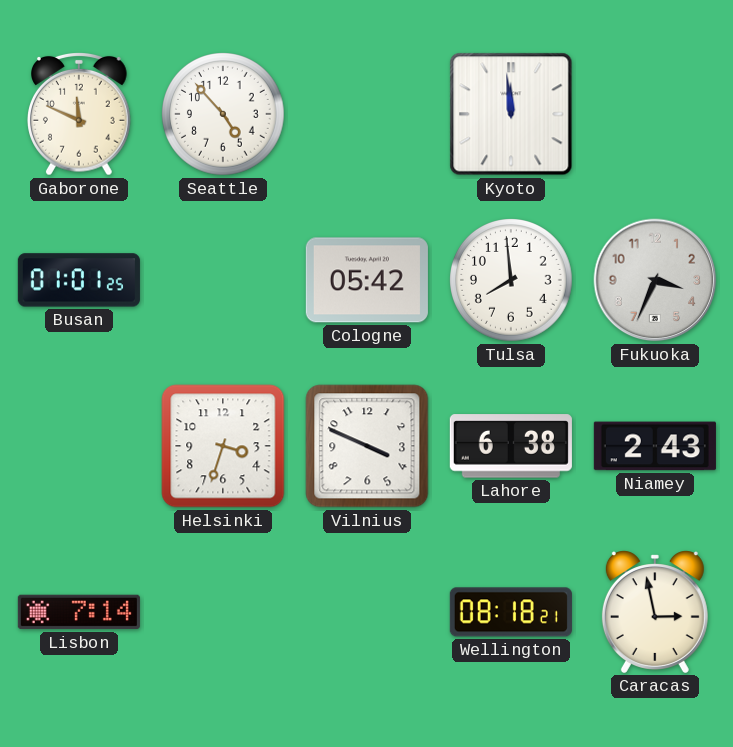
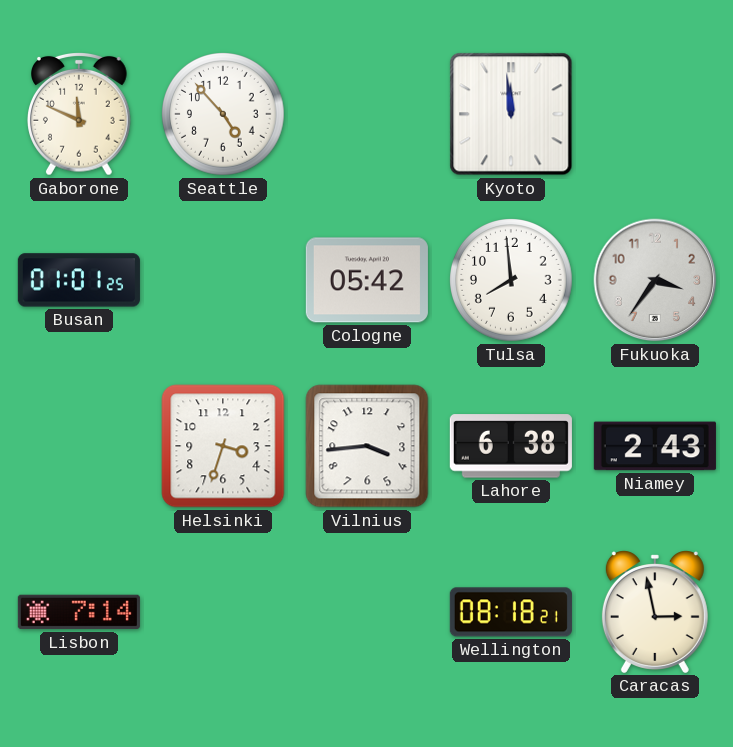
Fukuoka: 3:34 -> 3:36 (655, 280)
Vilnius: 3:49 -> 3:44 (367, 446)
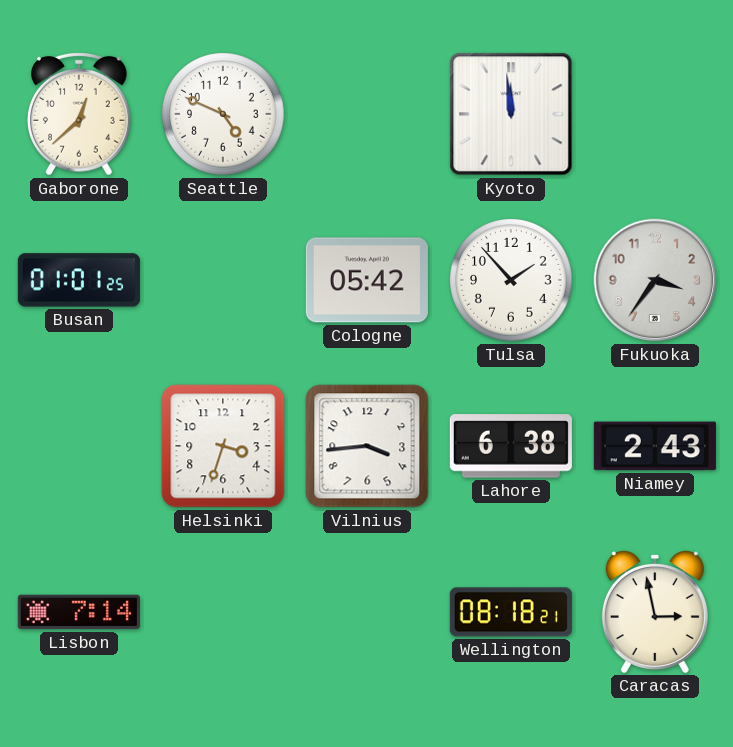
Gaborone: 11:49 -> 12:38 (80, 115)
Seattle: 4:53 -> 4:49 (224, 115)
Tulsa: 7:59 -> 1:53 (512, 281)
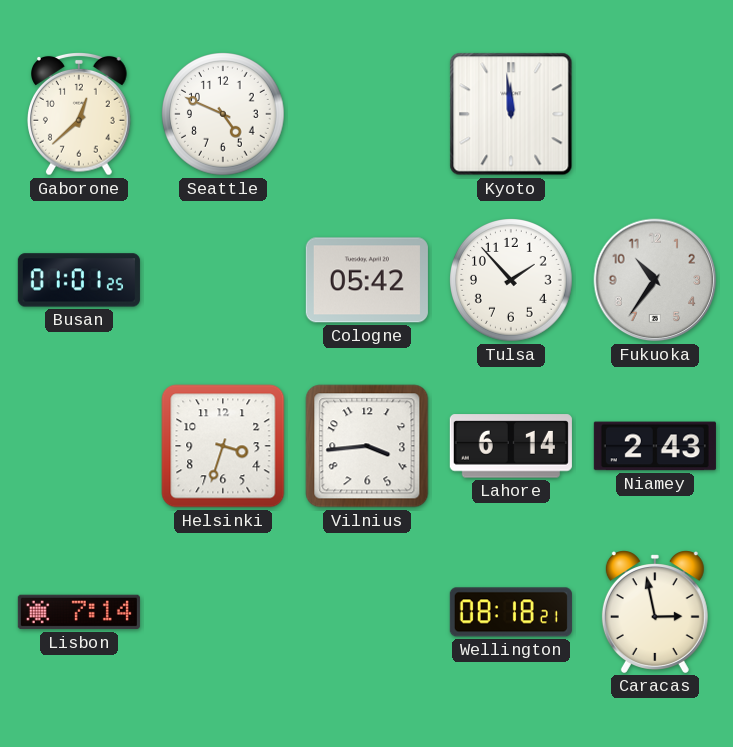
Fukuoka: 3:36 -> 10:36 (655, 280)
Lahore: 6:38 -> 6:14 (511, 446)
